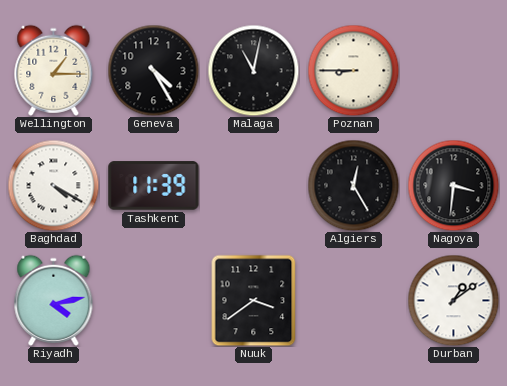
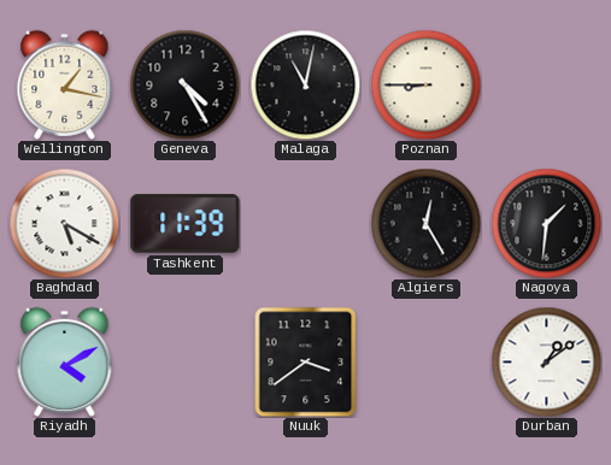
Wellington: 1:15 -> 1:17 (65, 84)
Baghdad: 4:20 -> 5:20 (64, 223)
Nagoya: 3:31 -> 1:31 (546, 223)
Riyadh: 4:13 -> 4:10 (65, 361)
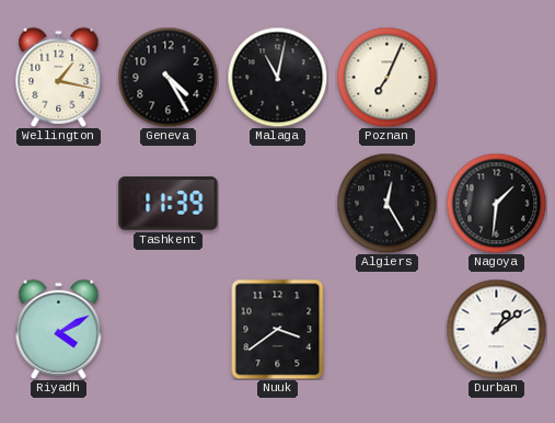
Poznan: 8:45 -> 7:04 (386, 77)
Baghdad: 5:20 -> none (64, 223)
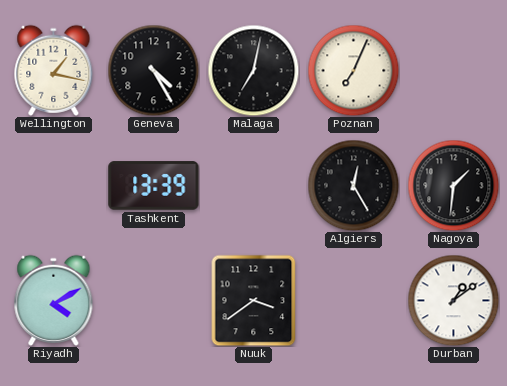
Malaga: 11:02 -> 7:02 (253, 70)
Tashkent: 11:39 -> 13:39 (154, 186)
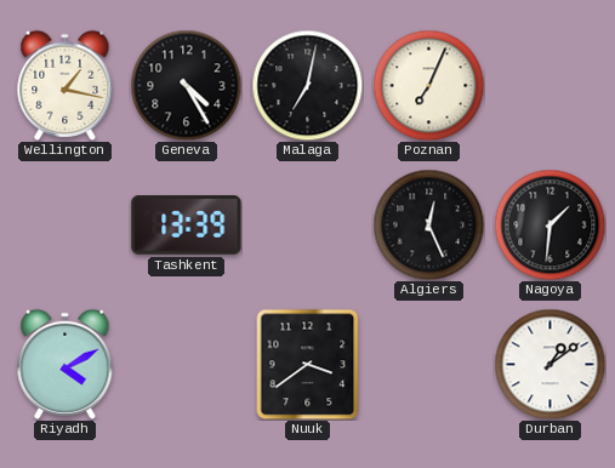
Algiers: 12:25 -> 12:26 (428, 224)
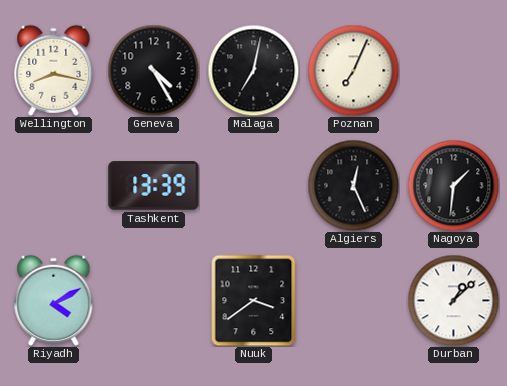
Wellington: 1:17 -> 8:17 (54, 70)
Durban: 1:09 -> 1:08 (453, 300)
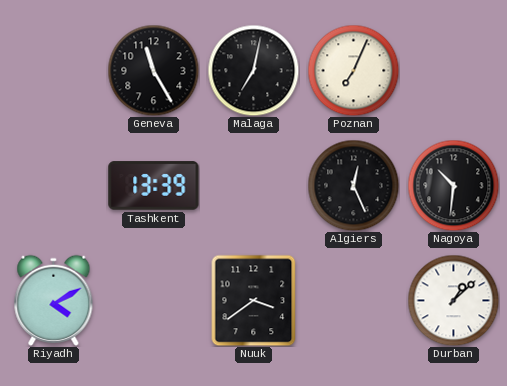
Wellington: 8:17 -> none (54, 70)
Geneva: 4:25 -> 11:25 (153, 70)
Nagoya: 1:31 -> 10:31 (453, 185)
